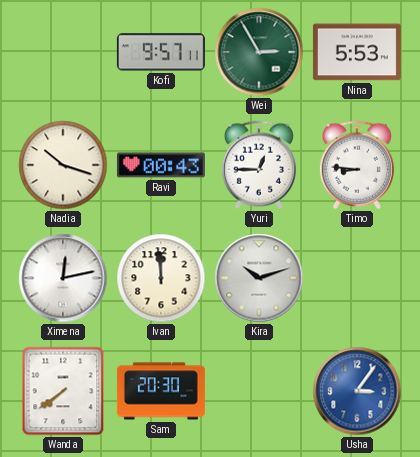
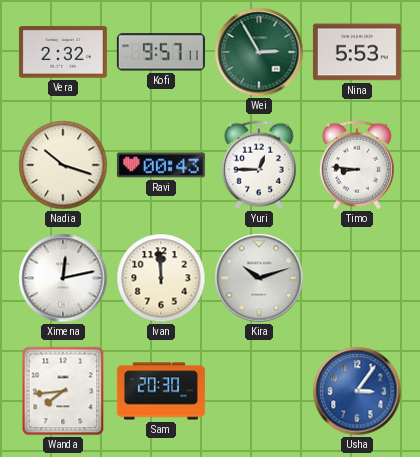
Vera: none -> 2:32 (63, 52)
Wanda: 7:39 -> 7:44 (63, 391)
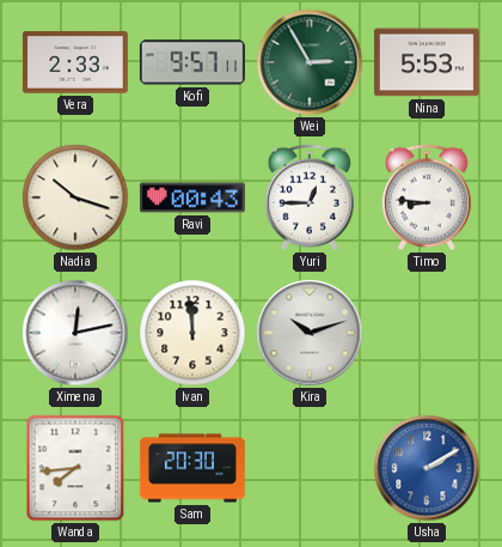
Vera: 2:32 -> 2:33 (75, 62)
Usha: 3:06 -> 2:10 (427, 468)
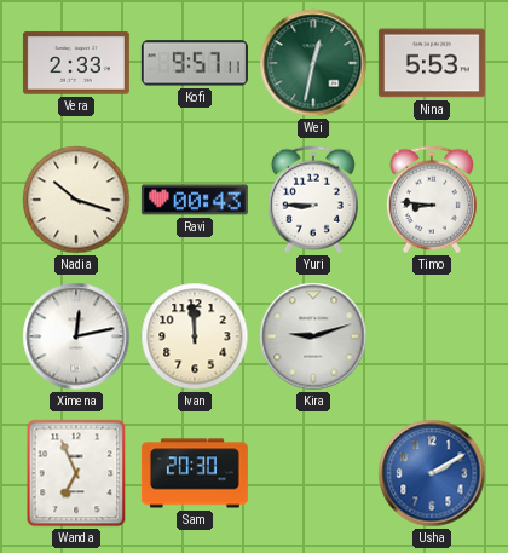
Wei: 2:55 -> 12:32 (313, 63)
Yuri: 12:45 -> 8:45 (313, 200)
Kira: 10:12 -> 9:12 (313, 336)
Wanda: 7:44 -> 6:56 (76, 473)
